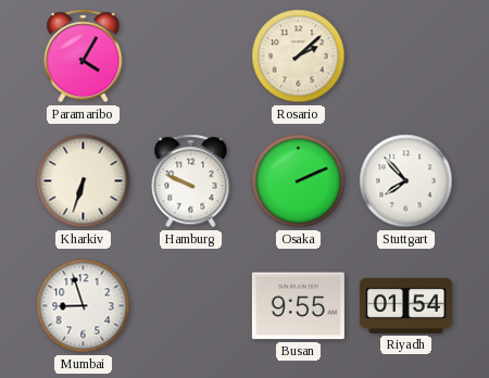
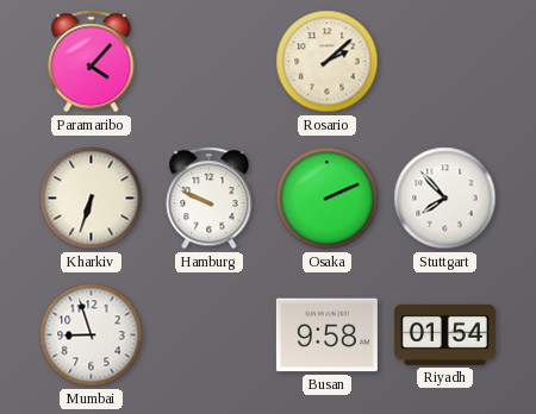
Paramaribo: 4:05 -> 4:07 (92, 62)
Busan: 9:55 -> 9:58 (326, 335)
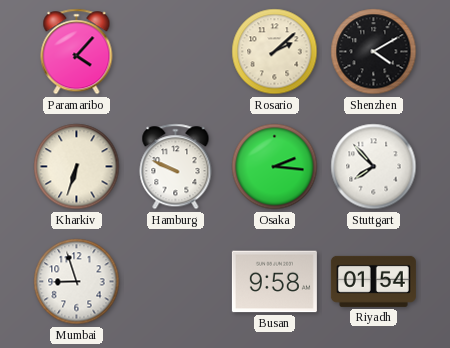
Shenzhen: none -> 4:10 (374, 52)
Osaka: 2:11 -> 2:16 (275, 167)
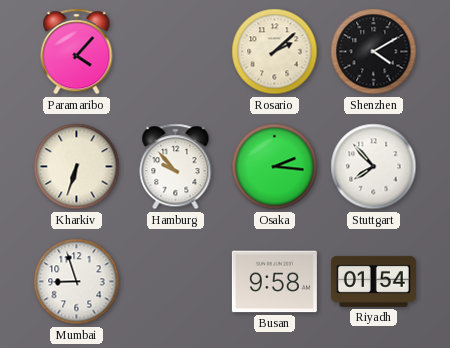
Hamburg: 9:49 -> 9:53 (176, 167)
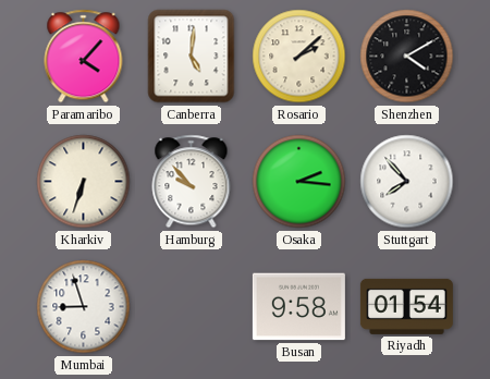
Canberra: none -> 5:01 (192, 57)
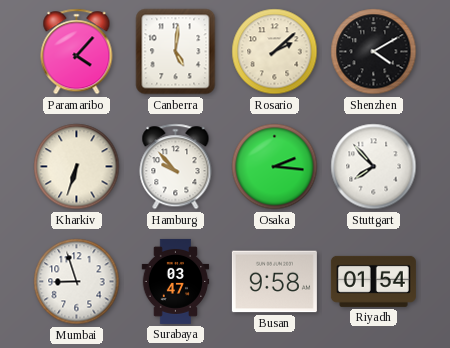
Surabaya: none -> 03:47 (176, 281)
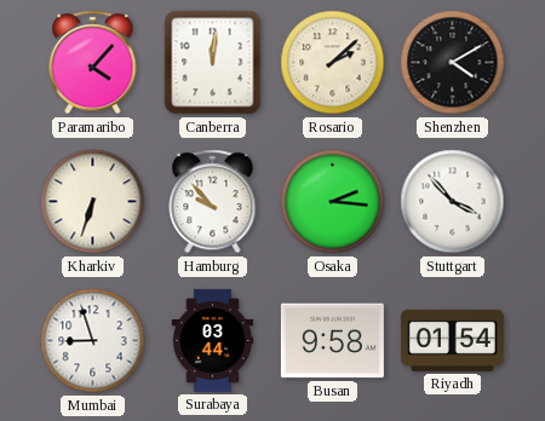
Canberra: 5:01 -> 12:01 (213, 63)
Stuttgart: 7:53 -> 3:53 (453, 202)
Surabaya: 03:47 -> 03:44 (213, 340)
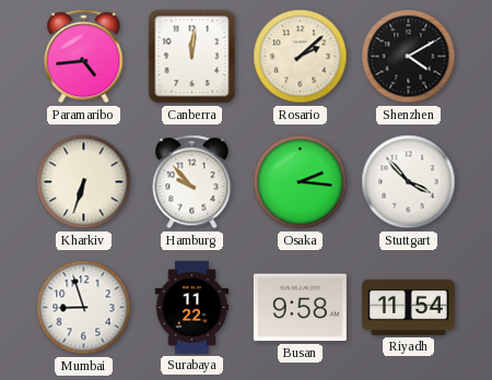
Paramaribo: 4:07 -> 4:44 (84, 57)
Surabaya: 03:44 -> 11:22 (192, 307)
Riyadh: 01:54 -> 11:54 (408, 307)
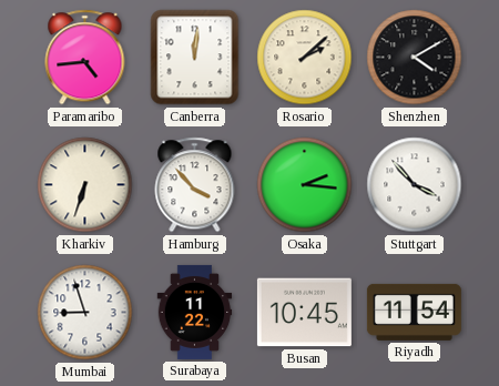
Hamburg: 9:53 -> 3:53 (195, 185)
Busan: 9:58 -> 10:45 (304, 313)
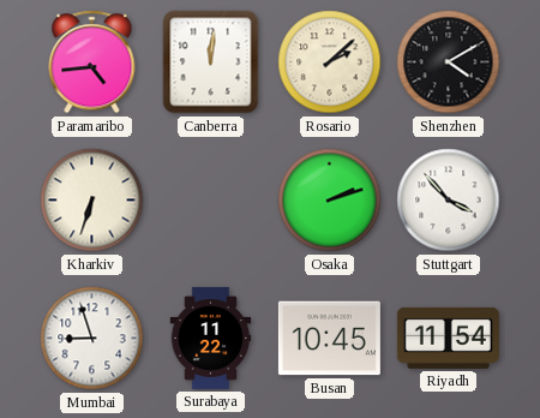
Hamburg: 3:53 -> none (195, 185)
Osaka: 2:16 -> 2:12 (330, 201)
